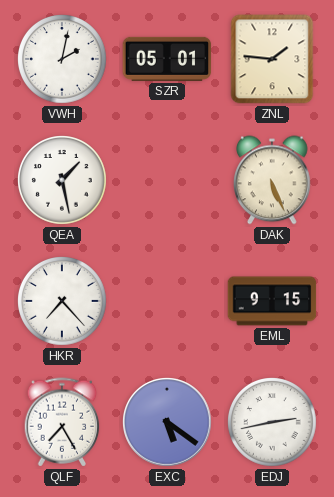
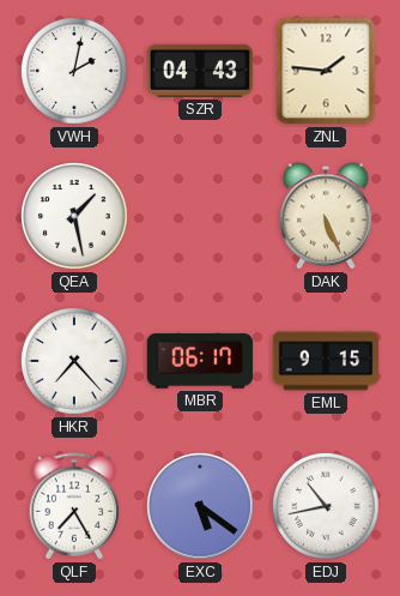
SZR: 05:01 -> 04:43 (200, 71)
MBR: none -> 06:17 (200, 361)
EDJ: 2:43 -> 10:43 (327, 507)
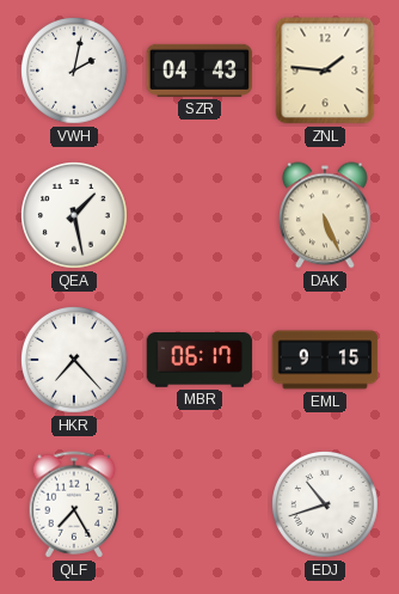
EXC: 5:21 -> none (201, 507)
EDJ: 10:43 -> 10:42 (326, 506)
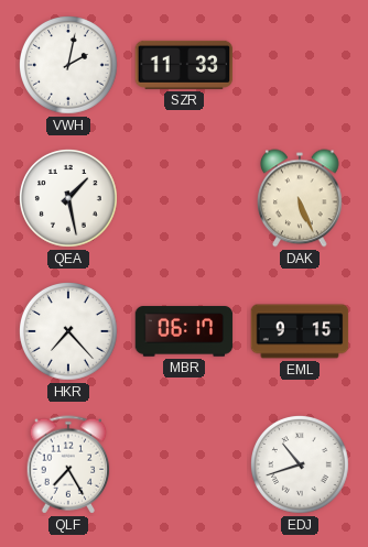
SZR: 04:43 -> 11:33 (184, 65)
ZNL: 1:46 -> none (325, 71)
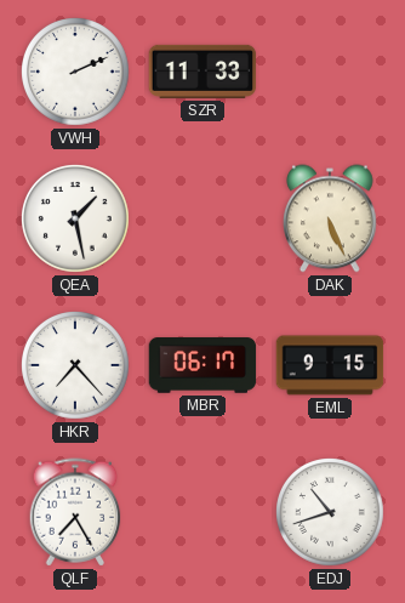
VWH: 2:02 -> 2:11 (76, 73)
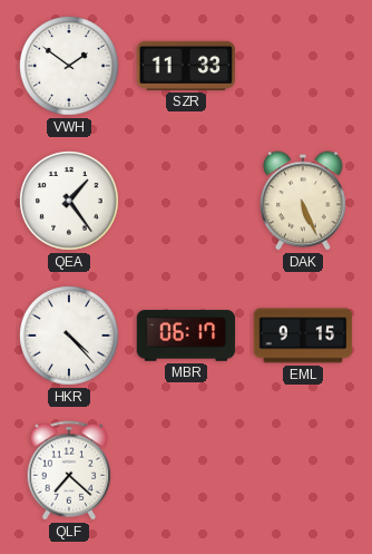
VWH: 2:11 -> 1:51 (70, 67)
QEA: 1:28 -> 1:24 (70, 202)
HKR: 7:23 -> 4:23 (70, 337)
QLF: 7:25 -> 7:22 (69, 470)
EDJ: 10:42 -> none (331, 513)
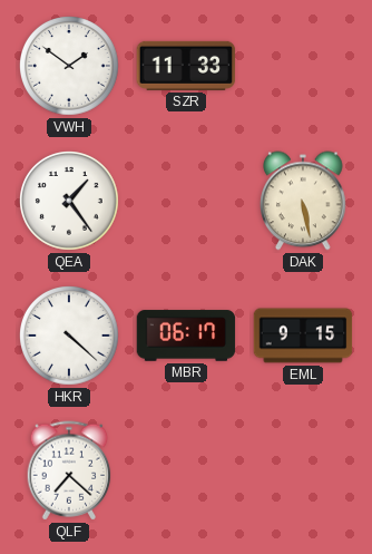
DAK: 5:26 -> 5:28 (304, 201)
HKR: 4:23 -> 4:22 (70, 337)
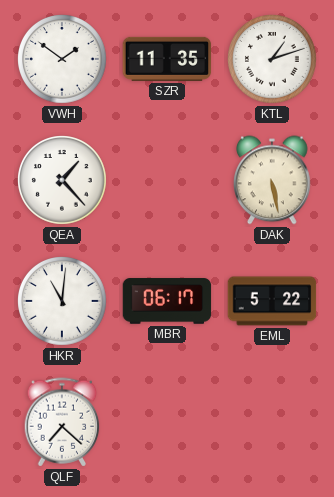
SZR: 11:33 -> 11:35 (167, 59)
KTL: none -> 1:12 (273, 60)
QEA: 1:24 -> 1:23 (63, 181)
HKR: 4:22 -> 11:01 (63, 302)
EML: 9:15 -> 5:22 (272, 301)
